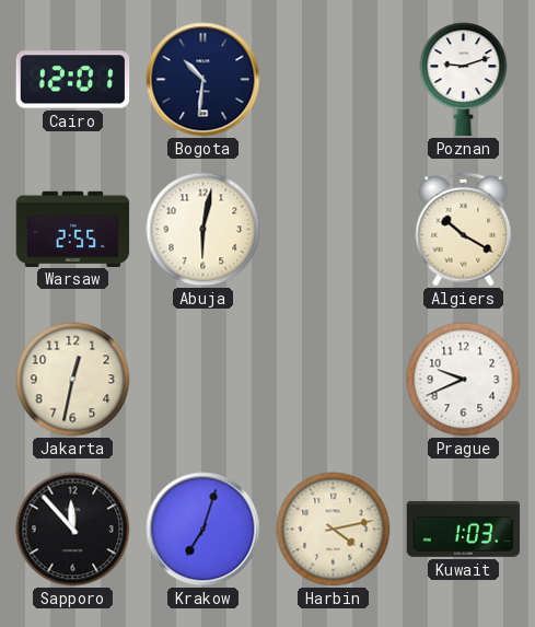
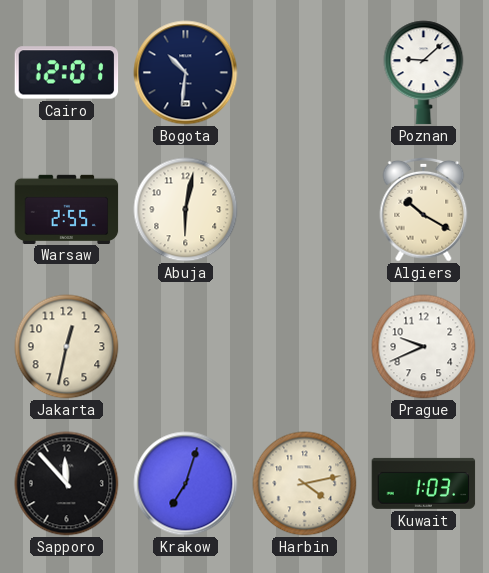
Poznan: 9:12 -> 9:08 (424, 73)
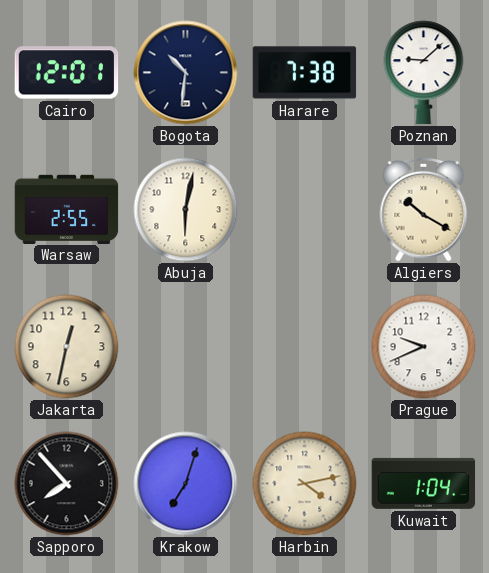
Harare: none -> 7:38 (305, 73)
Sapporo: 11:53 -> 7:53 (67, 484)
Kuwait: 1:03 -> 1:04 (424, 483)
